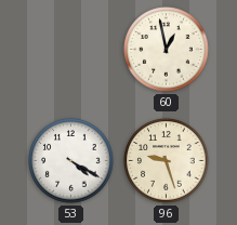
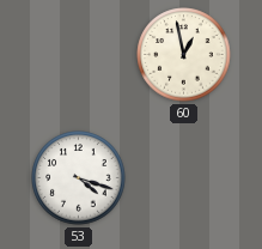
53: 4:20 -> 4:18 (79, 178)
96: 9:27 -> none (167, 161)
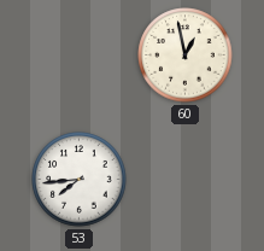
53: 4:18 -> 7:44 (80, 180)
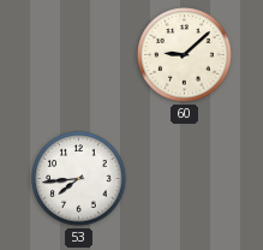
60: 12:58 -> 9:08 (185, 55)
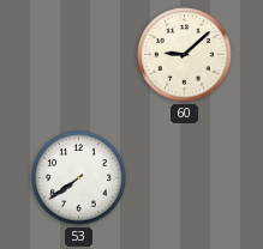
53: 7:44 -> 7:39 (79, 178)
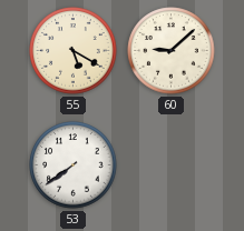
55: none -> 5:20 (74, 51)
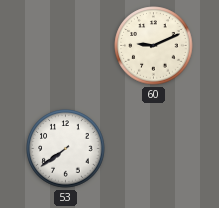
55: 5:20 -> none (74, 51)
60: 9:08 -> 9:11 (154, 46)
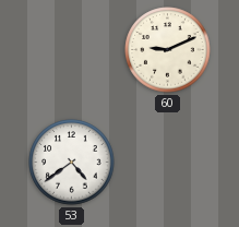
53: 7:39 -> 4:39 (72, 163)
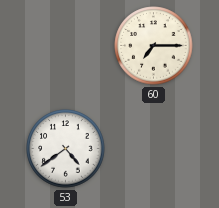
60: 9:11 -> 7:15 (154, 46)
